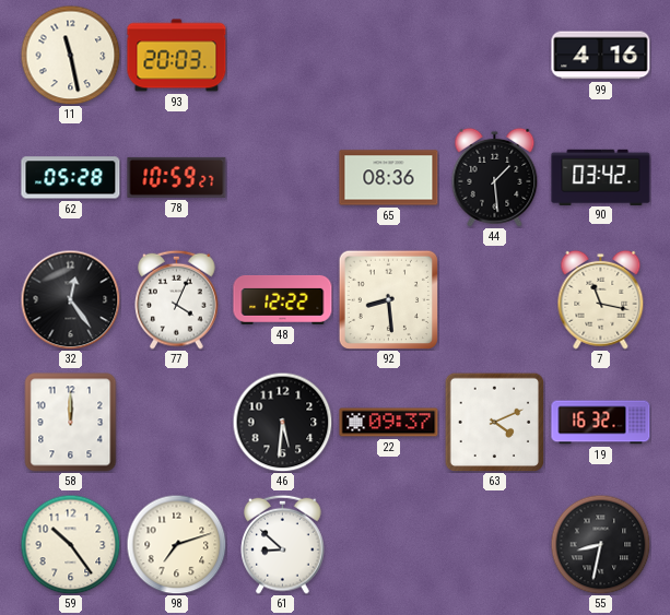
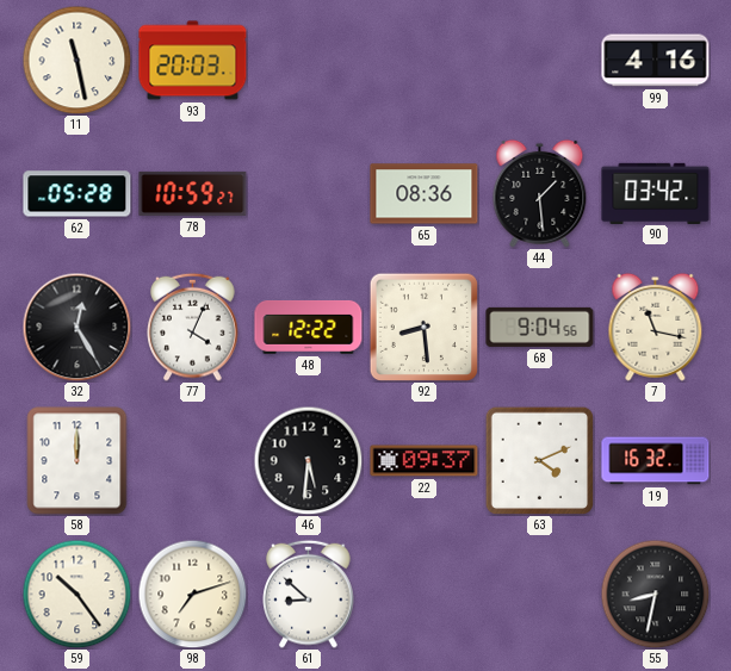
32: 12:24 -> 12:25 (76, 327)
68: none -> 9:04 (540, 327)
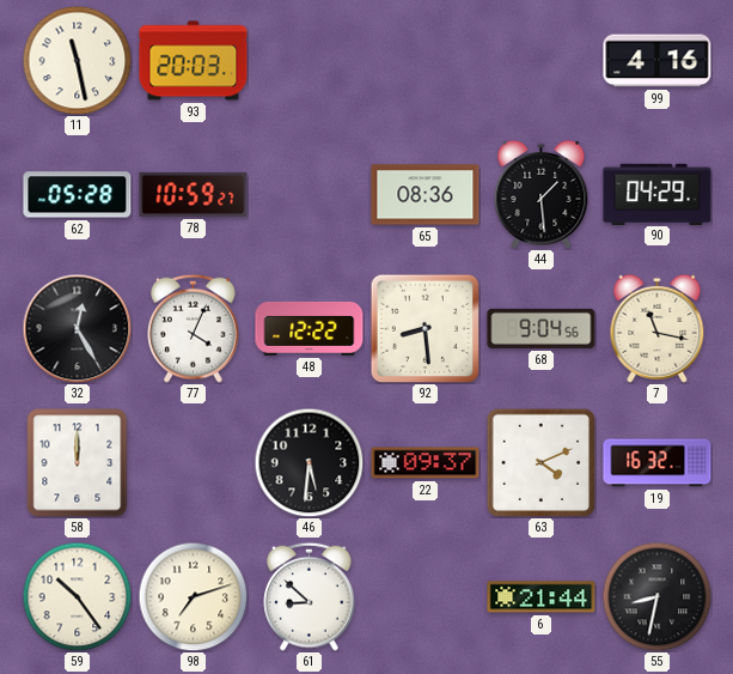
90: 03:42 -> 04:29 (658, 194)
6: none -> 21:44 (542, 597)
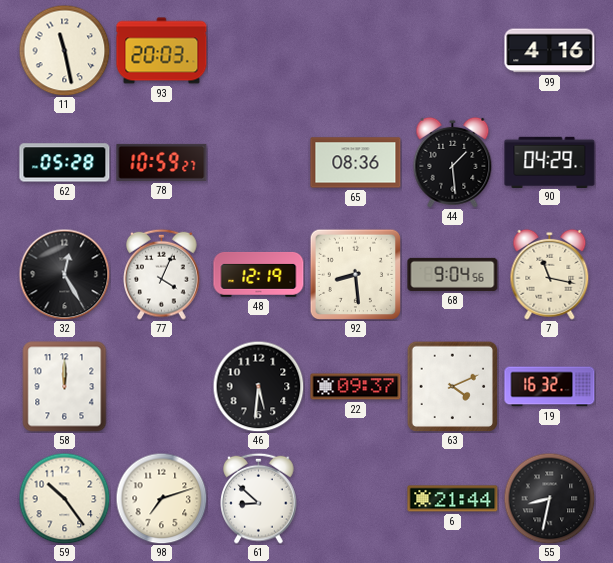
48: 12:22 -> 12:19 (259, 274)
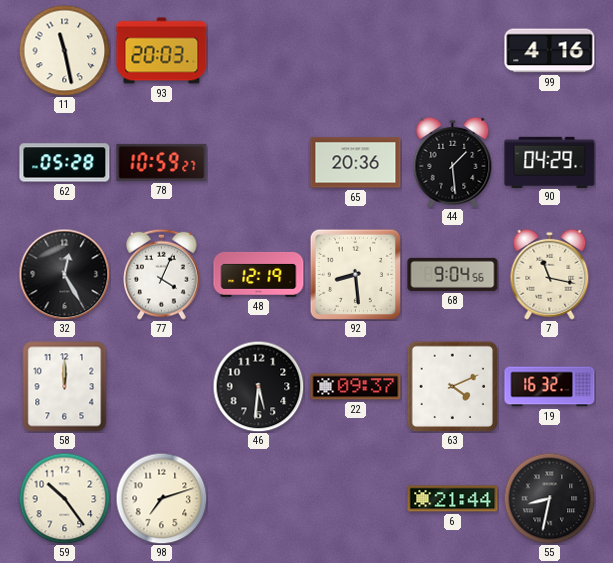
65: 08:36 -> 20:36 (356, 163)
61: 8:52 -> none (259, 498)
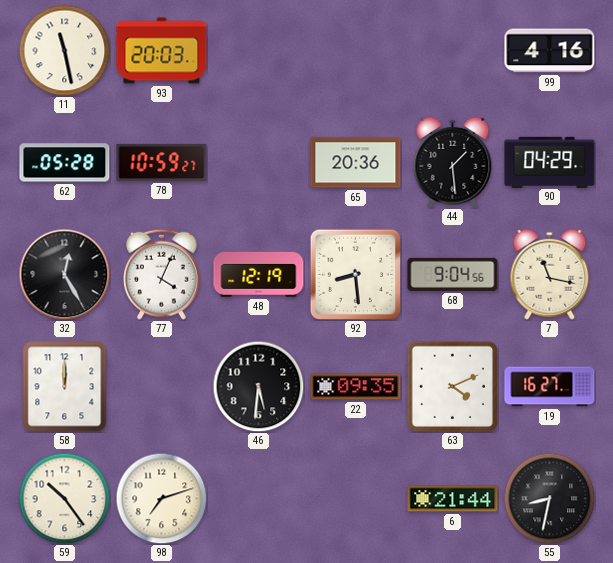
22: 09:37 -> 09:35 (356, 387)
19: 16:32 -> 16:27 (550, 387)
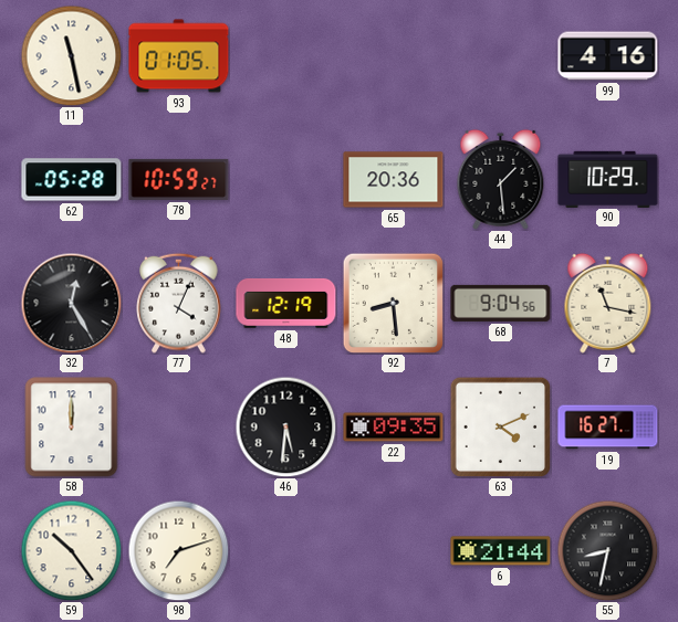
93: 20:03 -> 01:05 (179, 56)
90: 04:29 -> 10:29 (608, 179)
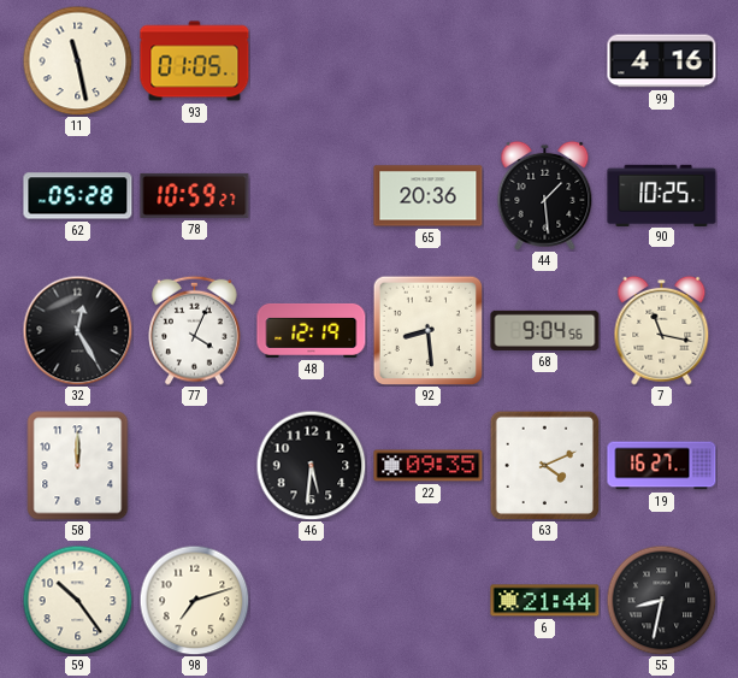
90: 10:29 -> 10:25 (662, 195)
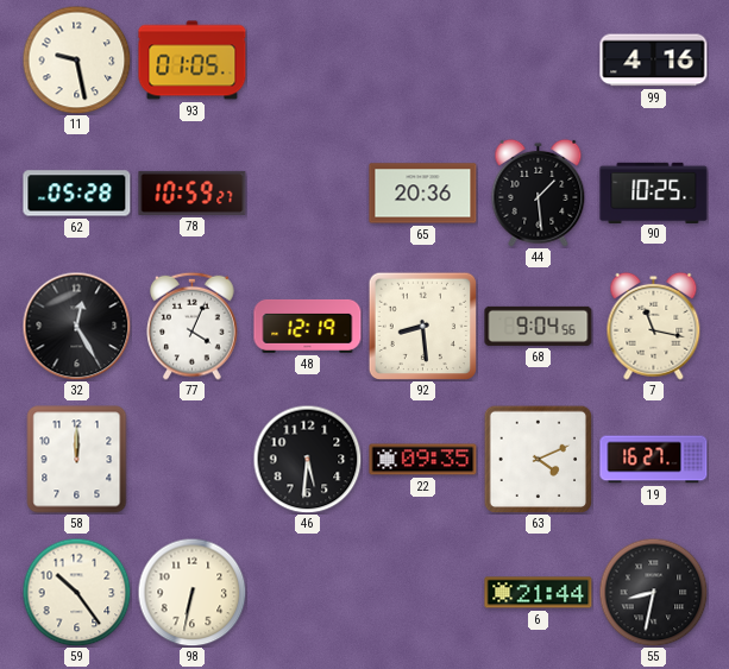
11: 11:28 -> 9:28 (76, 59)
98: 7:12 -> 6:32 (191, 592)
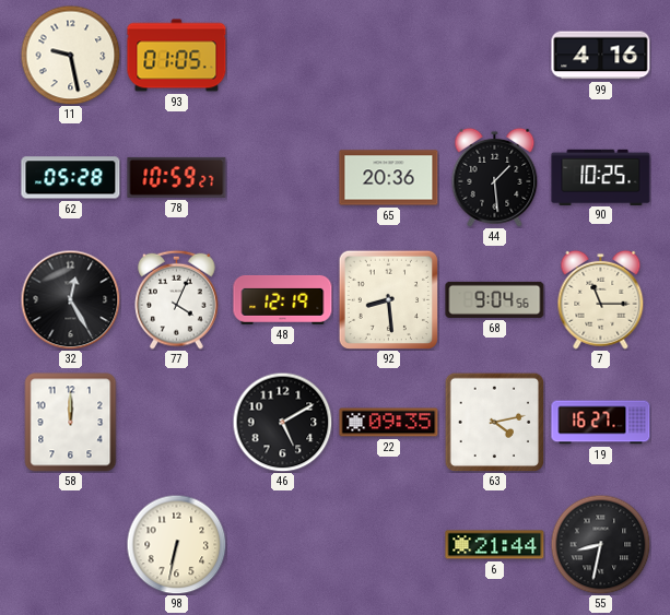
7: 11:17 -> 11:15 (601, 299)
46: 5:31 -> 5:10 (282, 422)
63: 4:11 -> 4:13 (494, 422)
59: 10:24 -> none (76, 592)
